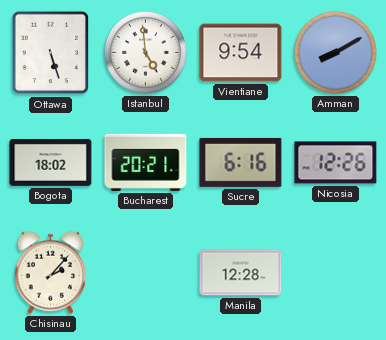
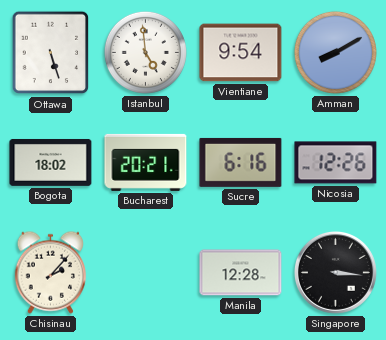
Singapore: none -> 3:16 (335, 272)
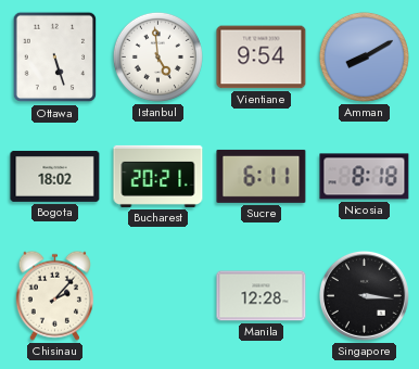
Sucre: 6:16 -> 6:11 (262, 176)
Nicosia: 12:26 -> 8:18 (365, 177)
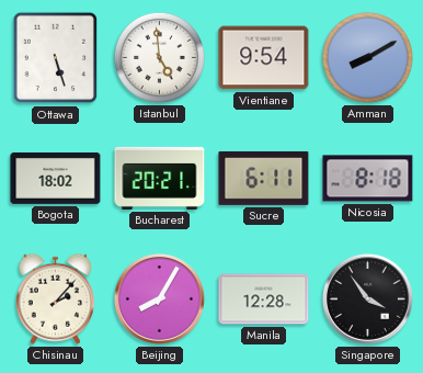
Beijing: none -> 8:05 (159, 298)
Singapore: 3:16 -> 3:54 (367, 298)
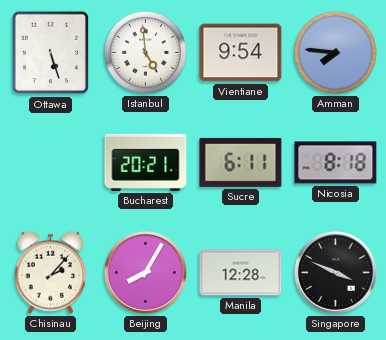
Amman: 8:10 -> 7:46 (335, 52)
Bogota: 18:02 -> none (56, 178)
Singapore: 3:54 -> 3:49 (335, 272)
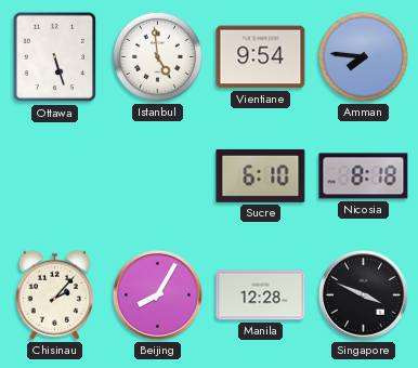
Bucharest: 20:21 -> none (146, 162)
Sucre: 6:11 -> 6:10 (261, 175)
